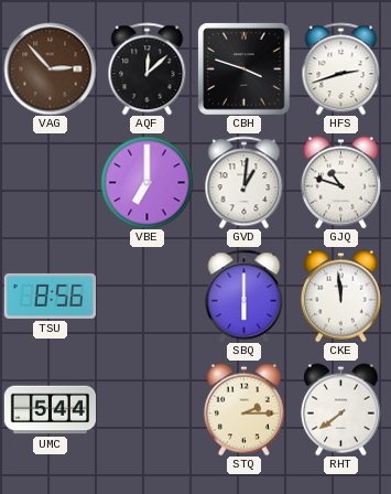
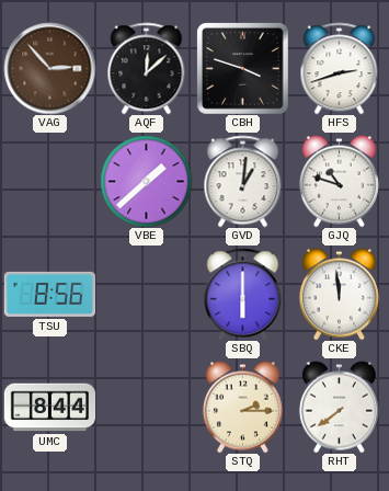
VBE: 7:00 -> 1:38 (146, 181)
UMC: 5:44 -> 8:44 (49, 408)
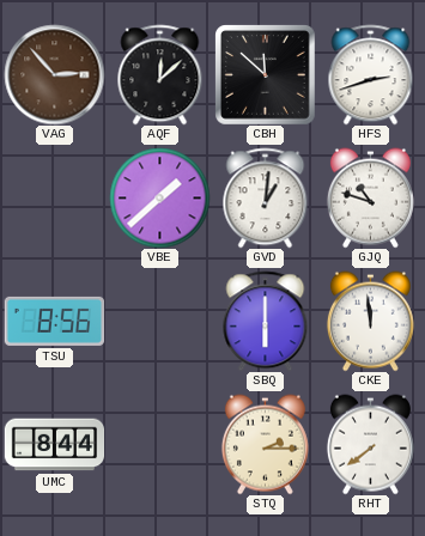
CBH: 3:48 -> 11:52 (266, 75)
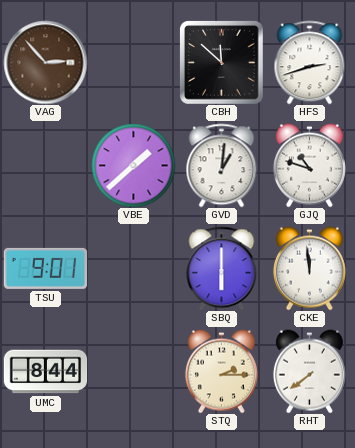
AQF: 12:08 -> none (160, 74)
TSU: 8:56 -> 9:01 (45, 268)
